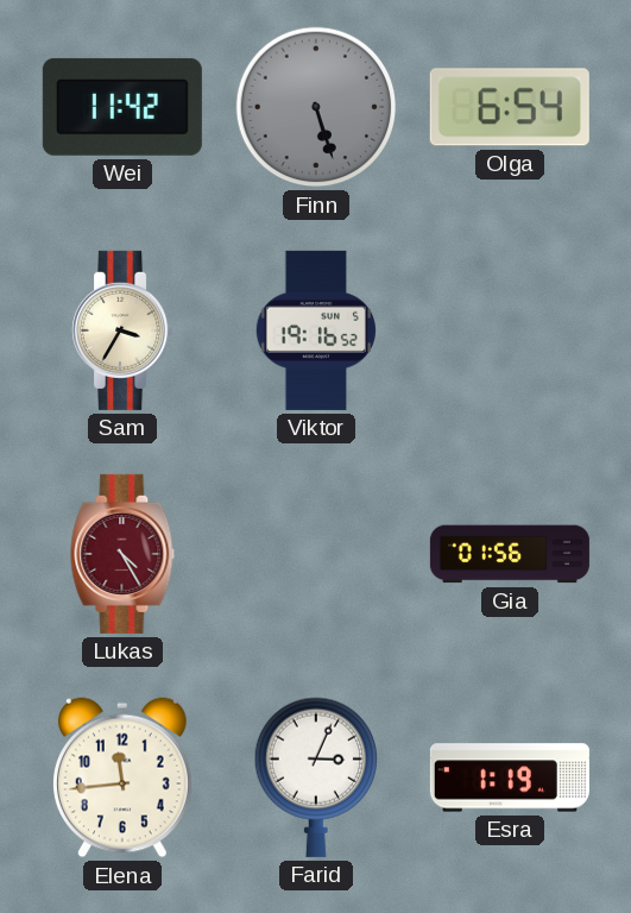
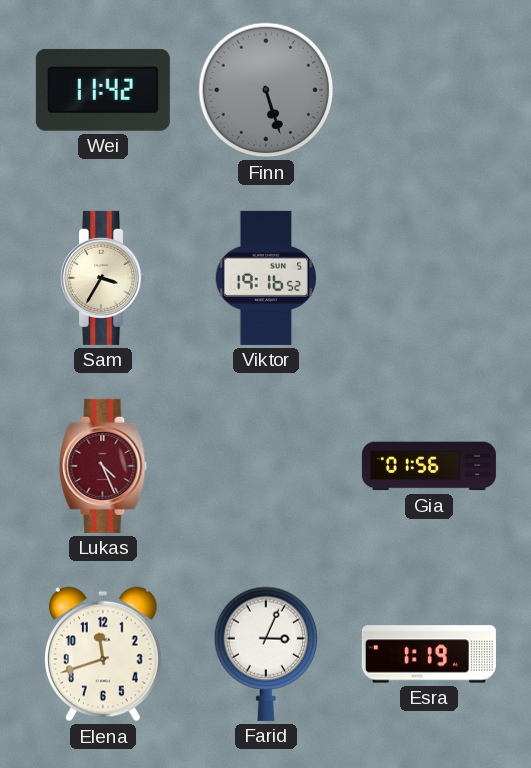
Olga: 6:54 -> none (510, 107)
Lukas: 4:25 -> 4:26 (103, 466)
Elena: 11:44 -> 11:42 (104, 654)
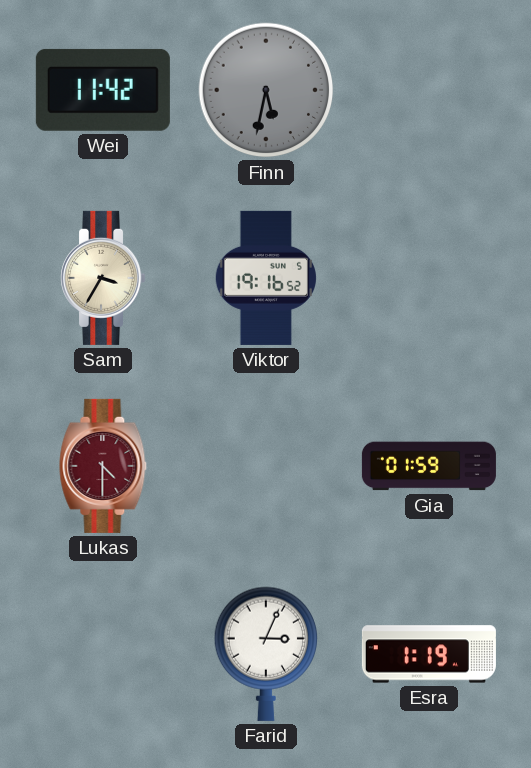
Finn: 5:27 -> 5:32 (266, 90)
Lukas: 4:26 -> 4:30 (103, 466)
Gia: 01:56 -> 01:59 (429, 466)
Elena: 11:42 -> none (104, 654)
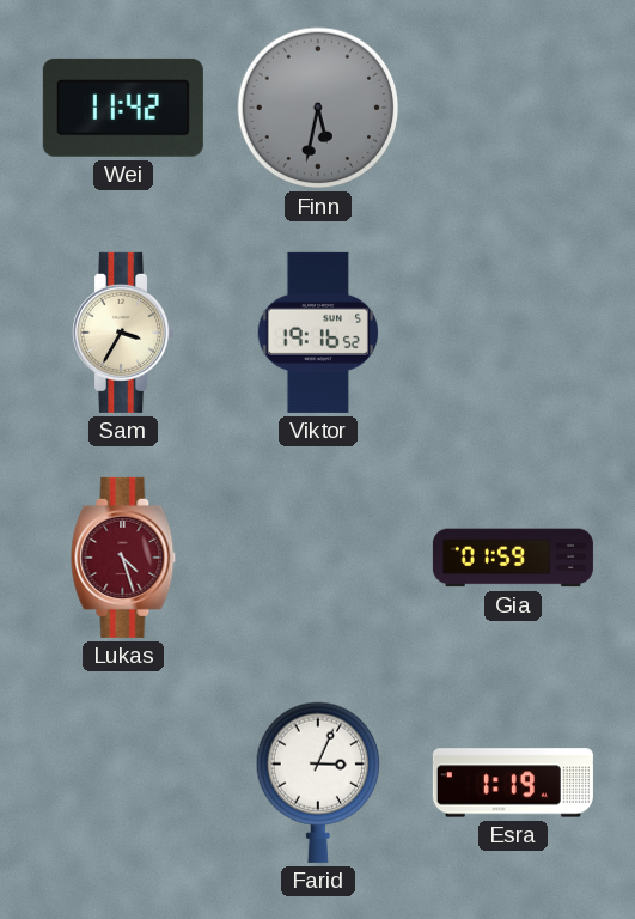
Lukas: 4:30 -> 4:27 (123, 558)
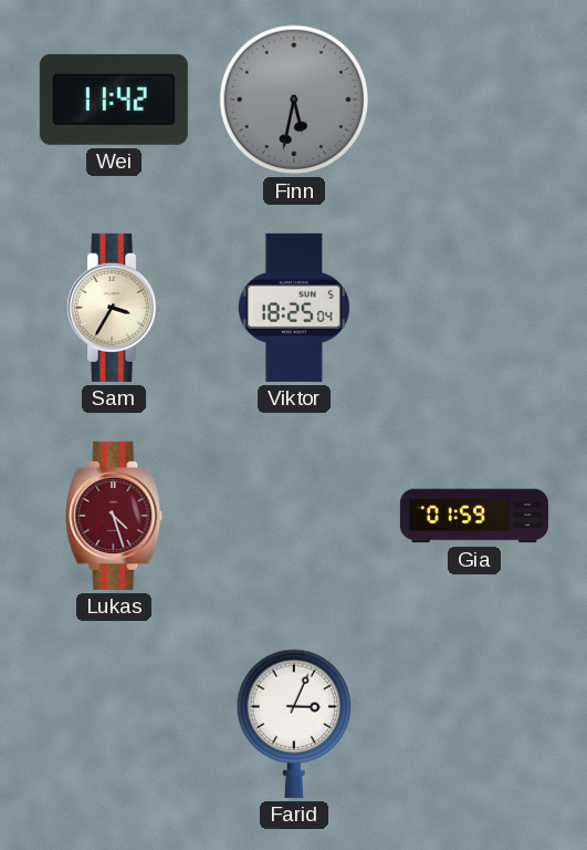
Viktor: 19:16 -> 18:25 (294, 308)
Esra: 1:19 -> none (513, 783)
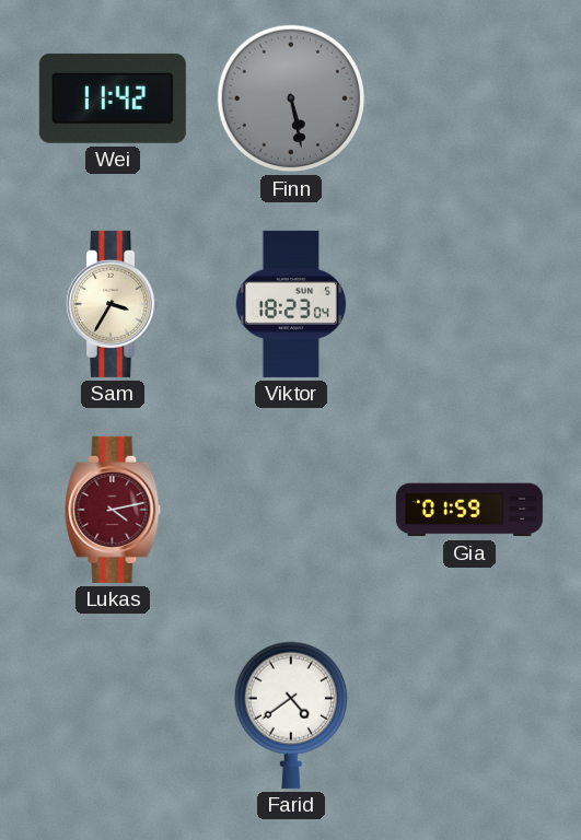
Finn: 5:32 -> 5:28 (291, 98)
Viktor: 18:25 -> 18:23 (291, 304)
Lukas: 4:27 -> 4:13 (113, 510)
Farid: 3:04 -> 4:39 (290, 715)
